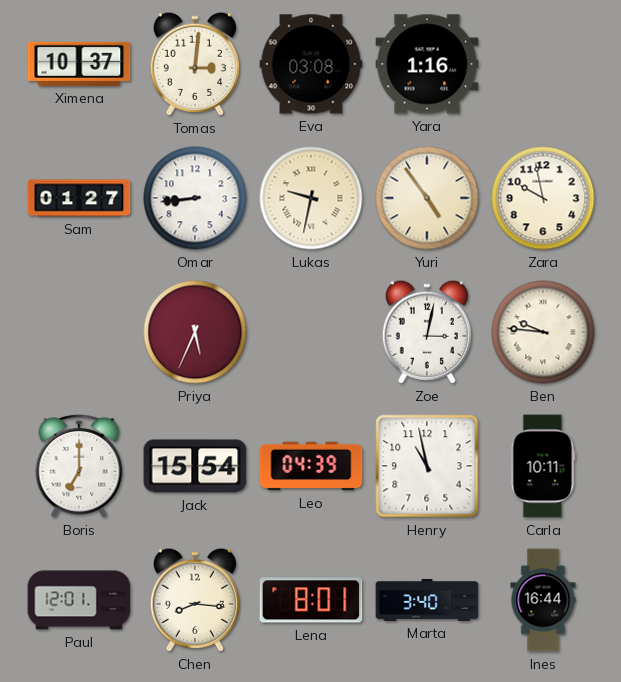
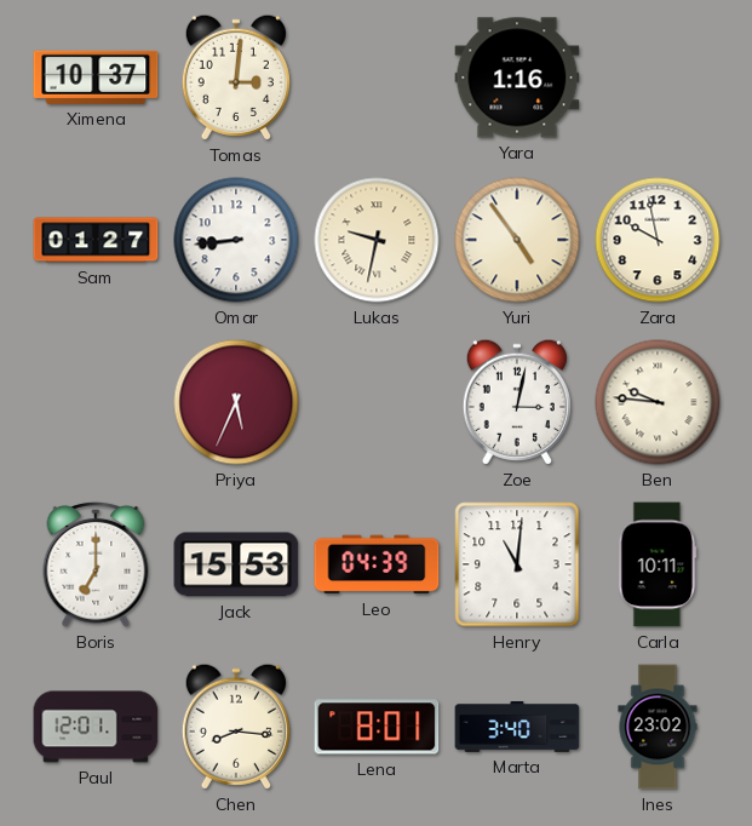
Eva: 03:08 -> none (311, 64)
Jack: 15:54 -> 15:53 (236, 564)
Henry: 10:58 -> 11:01 (517, 564)
Ines: 16:44 -> 23:02 (658, 727)
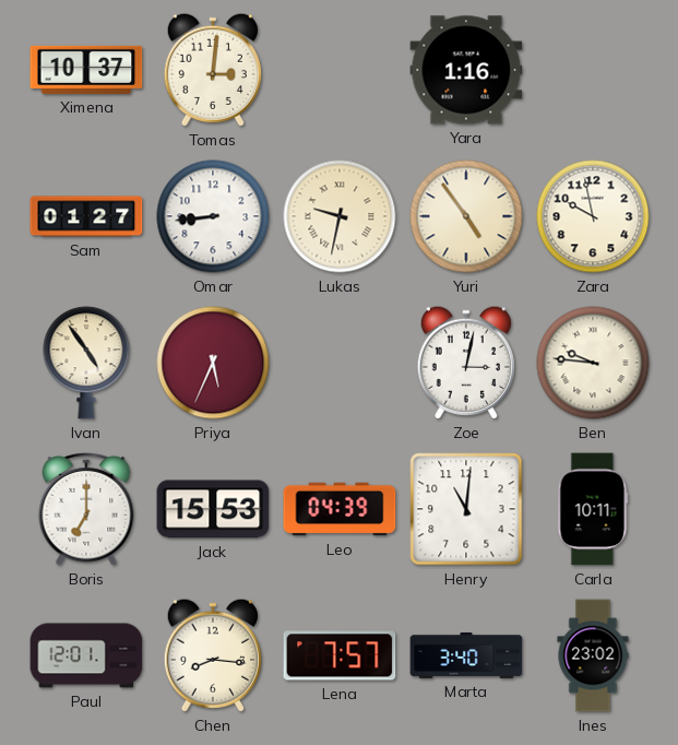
Ivan: none -> 4:54 (86, 363)
Lena: 8:01 -> 7:57 (340, 655)
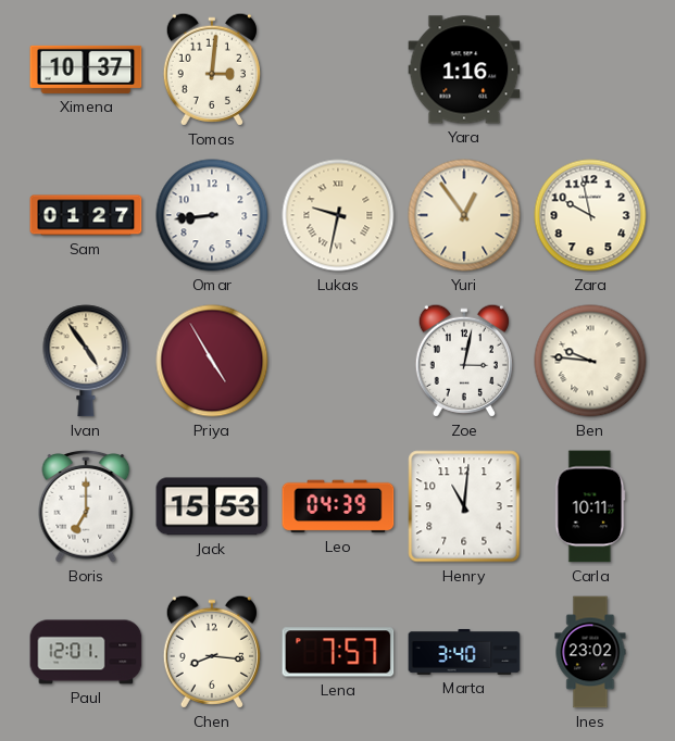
Yuri: 4:54 -> 12:54 (464, 215)
Priya: 5:34 -> 4:55 (212, 361)
